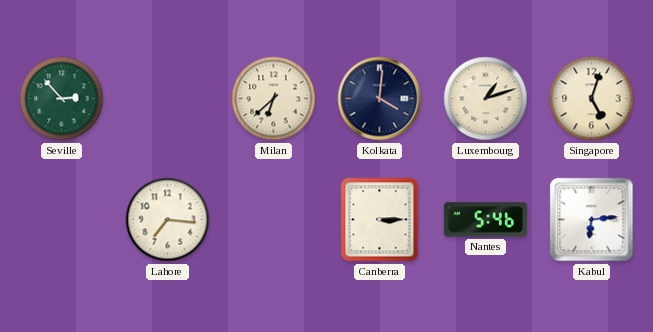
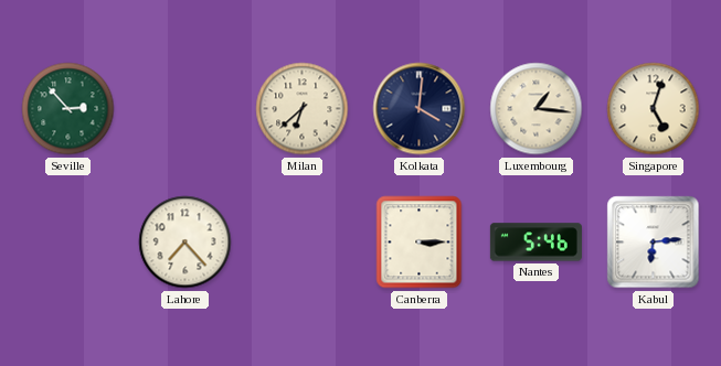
Luxembourg: 1:12 -> 1:16 (537, 109)
Lahore: 7:16 -> 7:23 (185, 243)
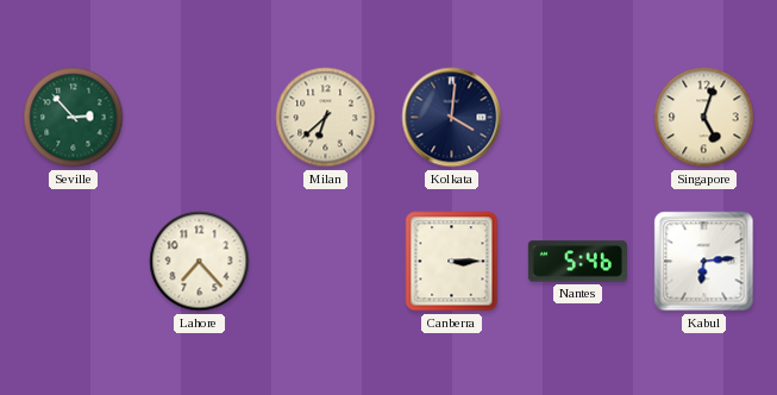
Luxembourg: 1:16 -> none (537, 109)
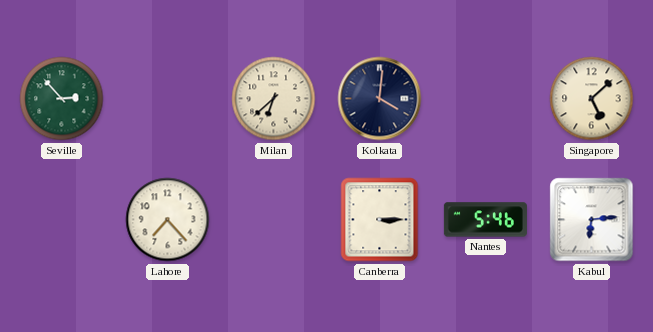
Singapore: 5:03 -> 5:08 (592, 99)
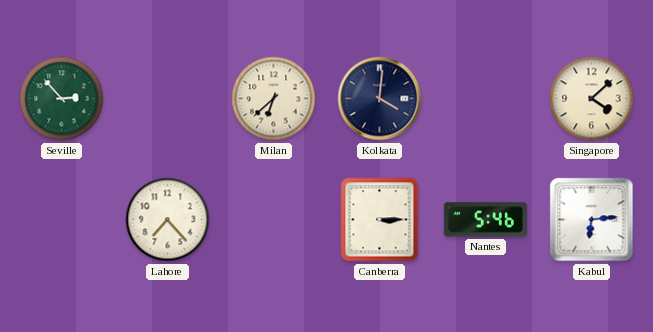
Singapore: 5:08 -> 4:08 (592, 99)
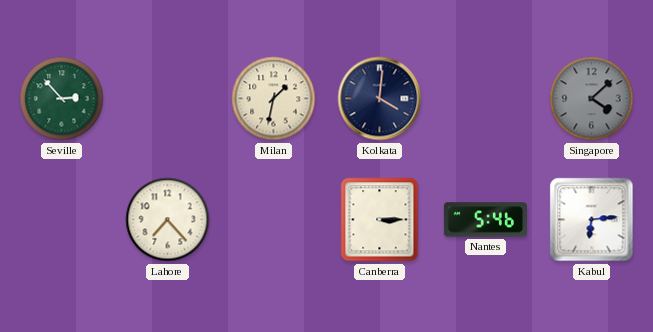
Milan: 6:38 -> 1:32 (274, 99)
Singapore dial: cream -> grey (592, 99)
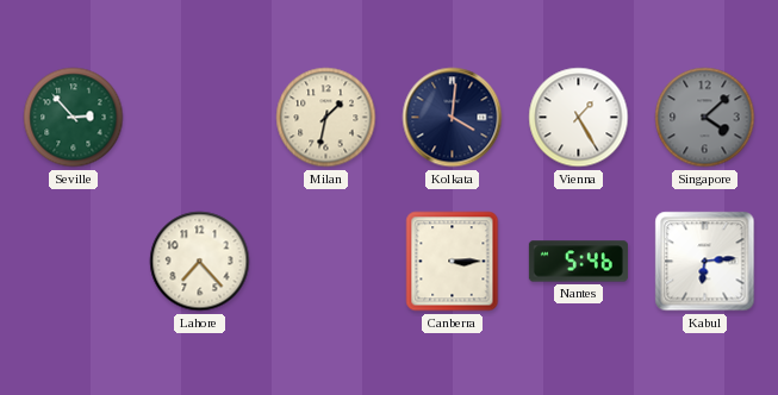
Vienna: none -> 1:25 (579, 118)
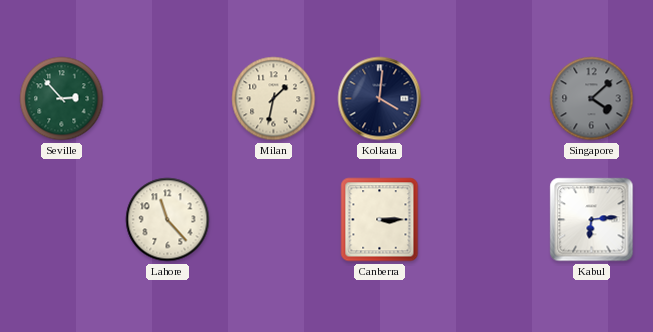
Vienna: 1:25 -> none (579, 118)
Lahore: 7:23 -> 11:23 (168, 220)
Nantes: 5:46 -> none (578, 262)
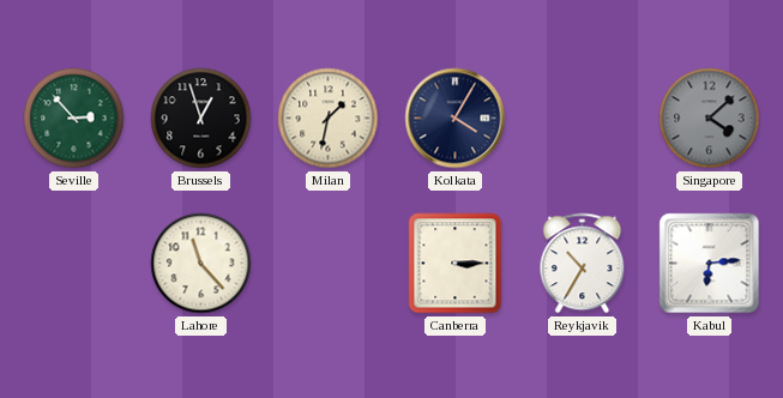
Brussels: none -> 12:57 (201, 119)
Kolkata: 4:01 -> 4:05 (456, 119)
Reykjavik: none -> 10:35 (583, 264)
